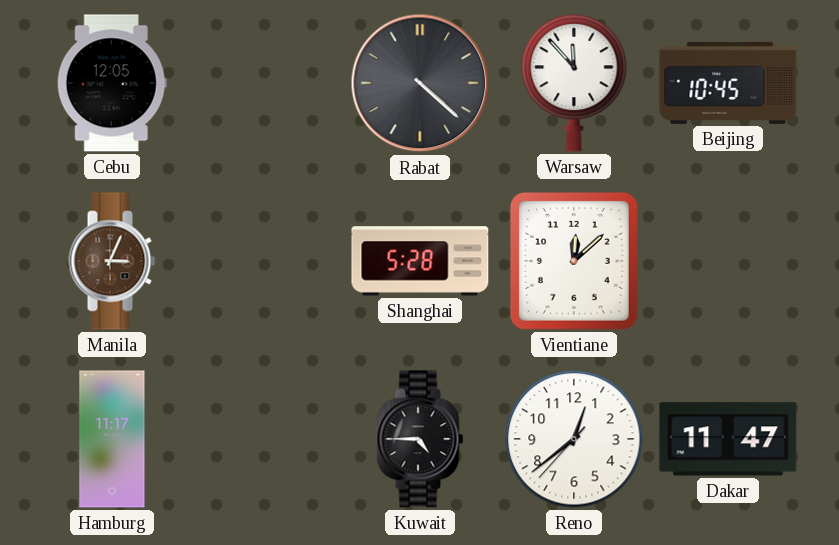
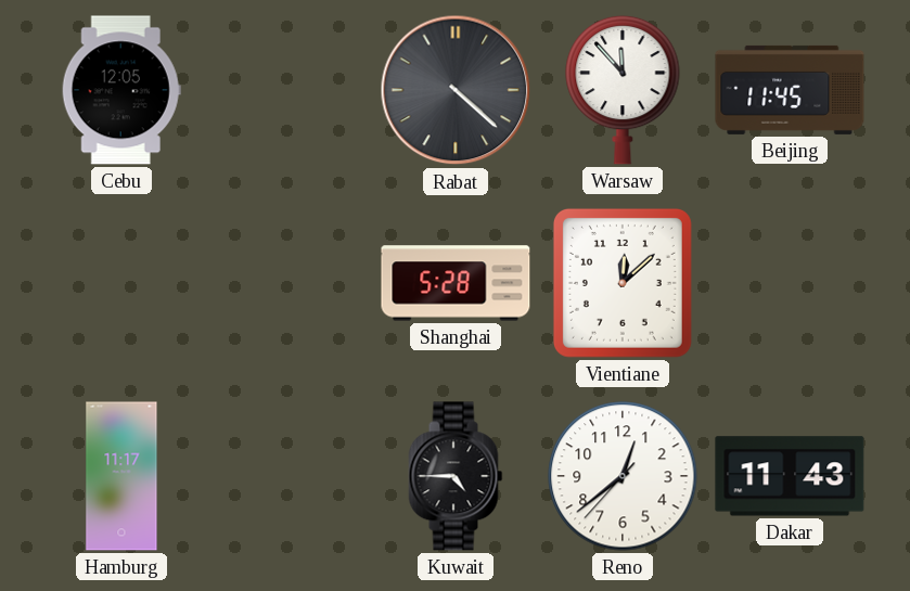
Beijing: 10:45 -> 11:45 (790, 90)
Manila: 3:04 -> none (112, 261)
Dakar: 11:47 -> 11:43 (790, 476)
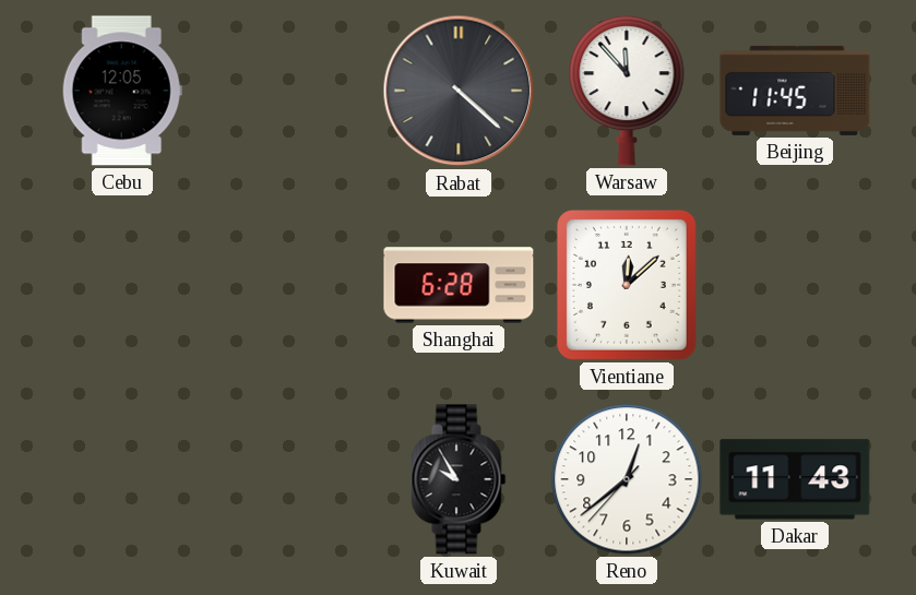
Shanghai: 5:28 -> 6:28 (459, 285)
Hamburg: 11:17 -> none (121, 476)
Kuwait: 4:45 -> 9:55 (459, 479)
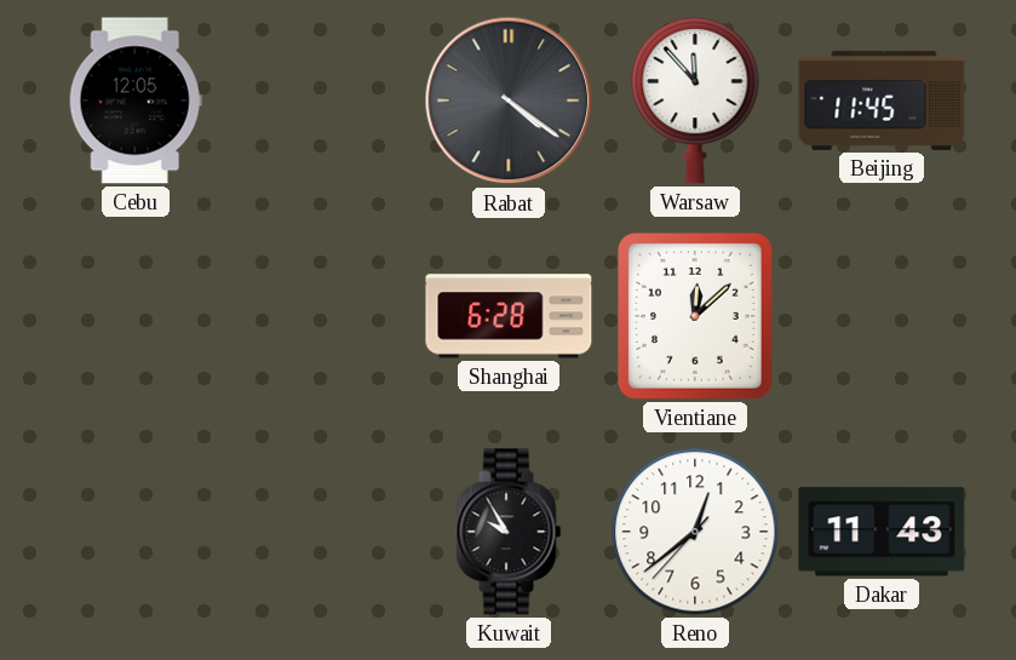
Rabat: 4:22 -> 4:21 (509, 101)
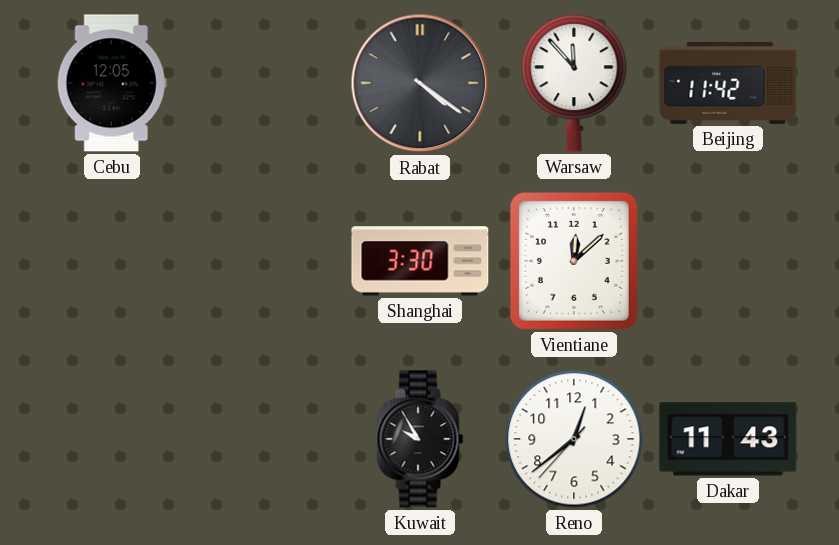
Beijing: 11:45 -> 11:42 (728, 83)
Shanghai: 6:28 -> 3:30 (420, 261)
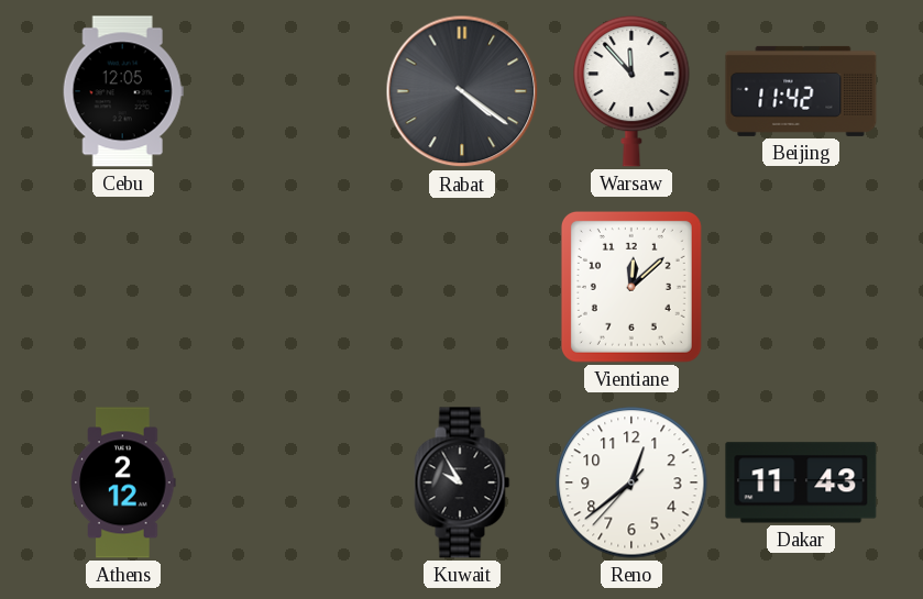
Shanghai: 3:30 -> none (420, 261)
Athens: none -> 2:12 (123, 482)
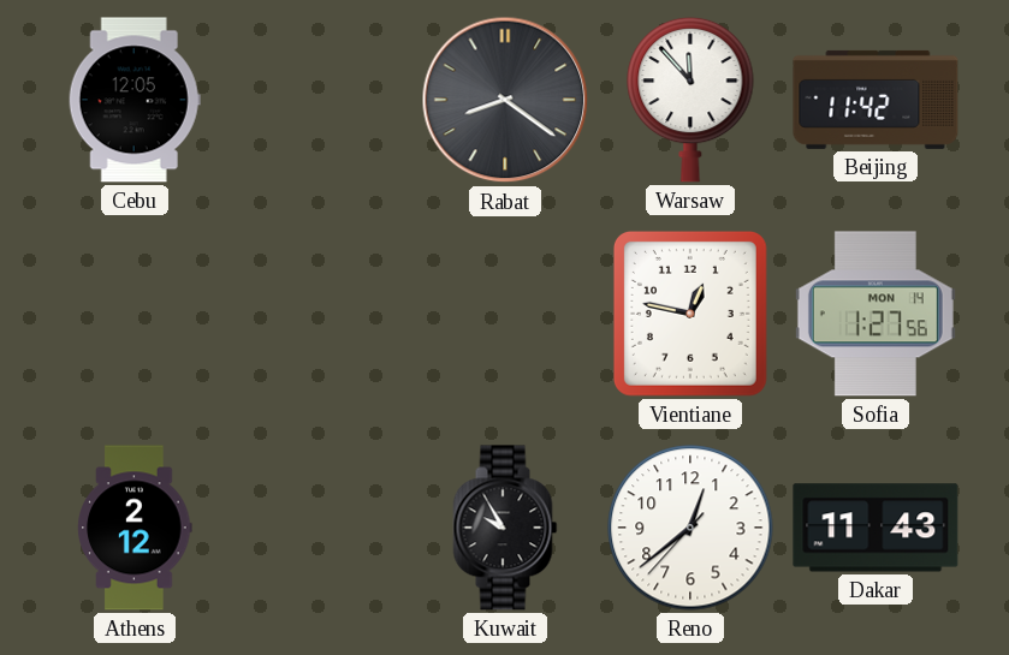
Rabat: 4:21 -> 8:21 (505, 100)
Vientiane: 12:08 -> 12:47 (690, 314)
Sofia: none -> 1:27 (876, 314)
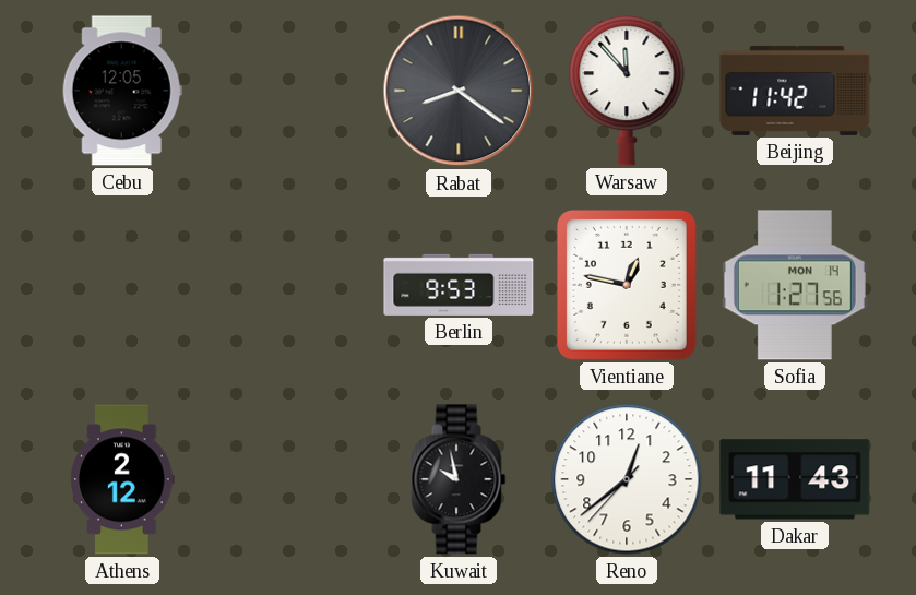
Berlin: none -> 9:53 (459, 285)
Kuwait: 9:55 -> 9:58 (459, 479)
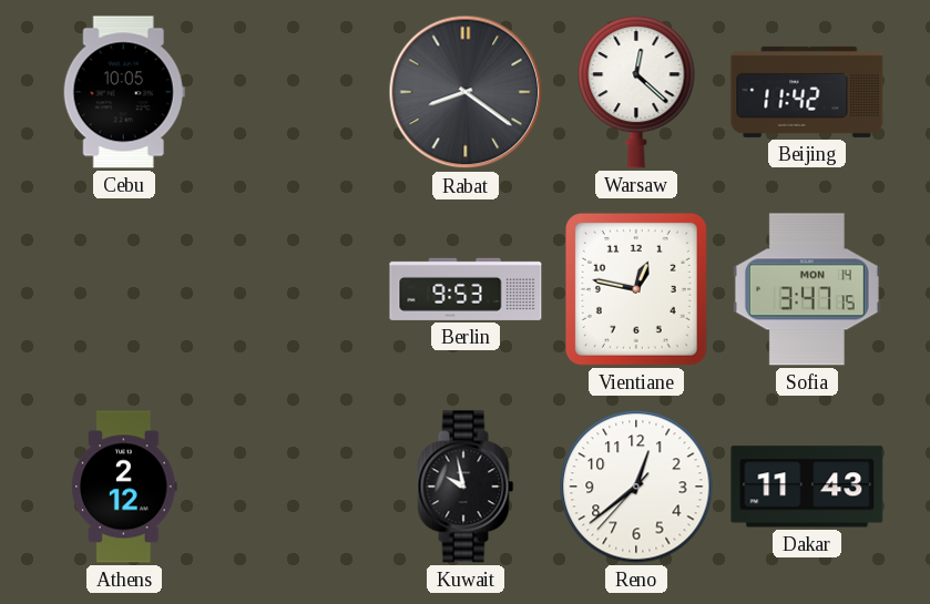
Cebu: 12:05 -> 10:05 (124, 92)
Warsaw: 11:53 -> 12:22 (636, 92)
Sofia: 1:27 -> 3:47 (807, 289)
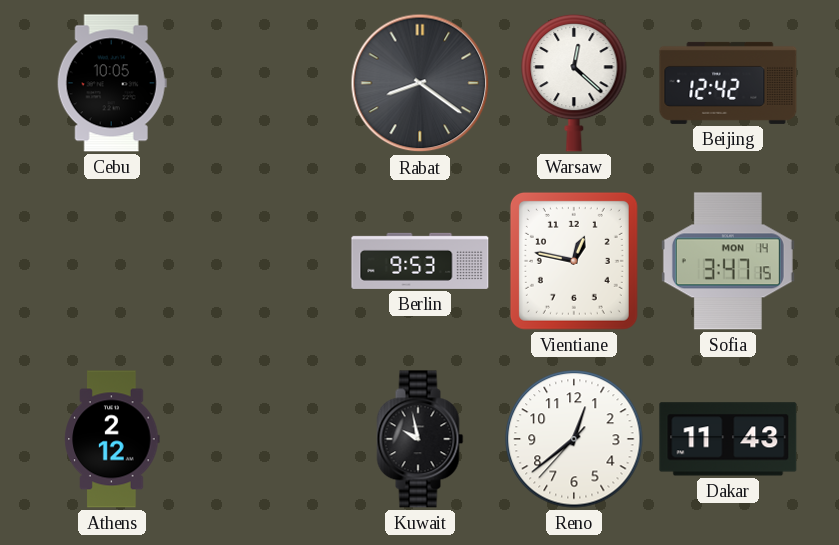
Beijing: 11:42 -> 12:42 (728, 83)
